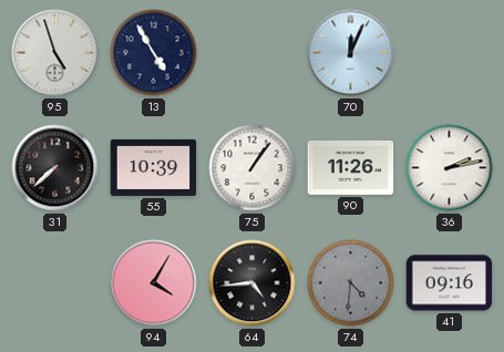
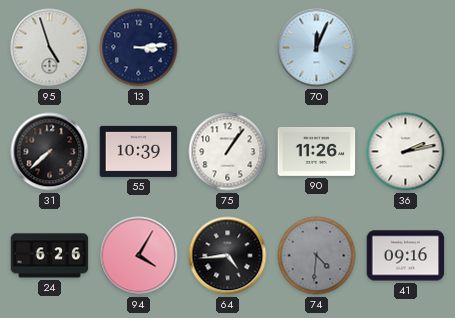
13: 4:55 -> 3:14 (139, 48)
24: none -> 6:26 (50, 256)
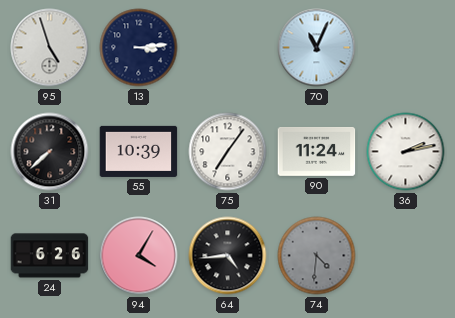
70: 12:04 -> 11:04 (317, 48)
75: 1:06 -> 7:06 (228, 152)
90: 11:26 -> 11:24 (317, 151)
41: 09:16 -> none (406, 256)
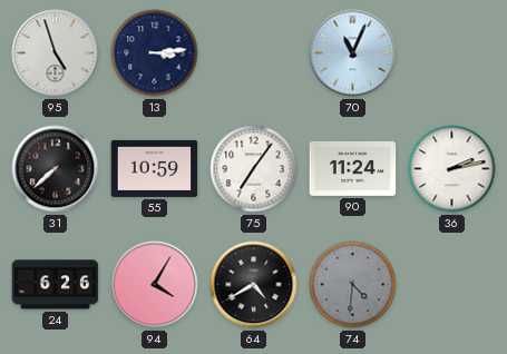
55: 10:39 -> 10:59 (155, 168)
64: 4:44 -> 4:40 (254, 285)
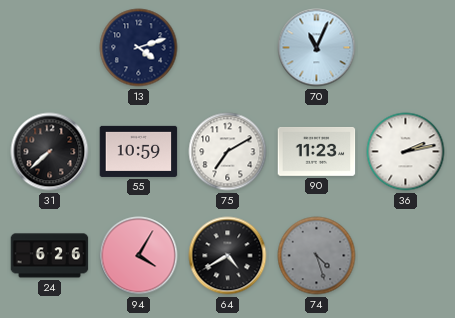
95: 4:57 -> none (56, 53)
13: 3:14 -> 4:12 (139, 48)
75: 7:06 -> 7:10 (228, 152)
90: 11:24 -> 11:23 (317, 151)
74: 4:31 -> 4:27 (317, 256)
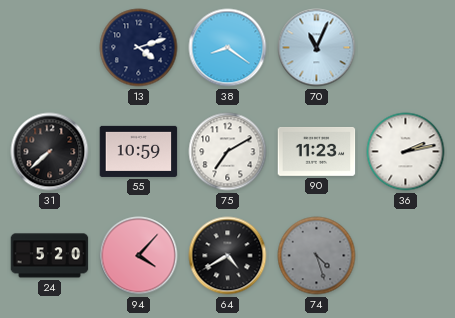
38: none -> 8:21 (228, 48)
24: 6:26 -> 5:20 (50, 256)
94: 4:05 -> 4:07 (139, 256)
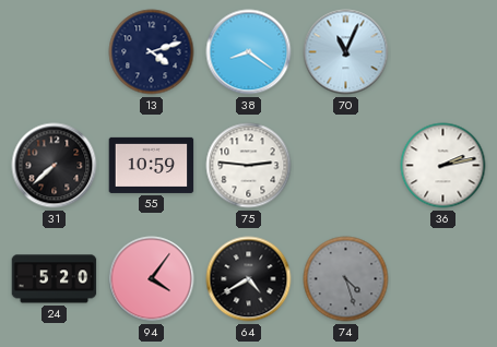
75: 7:10 -> 2:46 (249, 166)
90: 11:23 -> none (317, 151)
94: 4:07 -> 4:06 (152, 279)
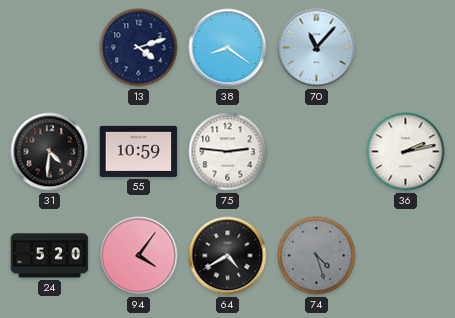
70: 11:04 -> 11:07 (317, 48)
31: 7:38 -> 4:31 (50, 152)
